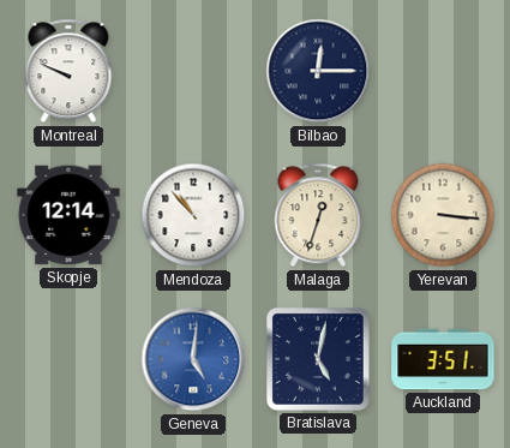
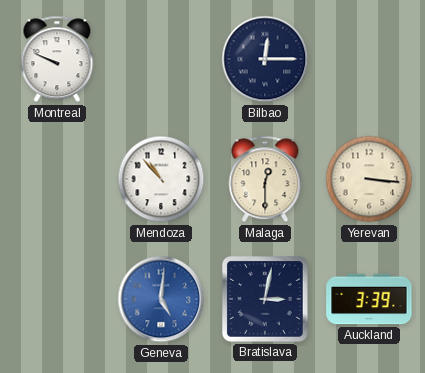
Skopje: 12:14 -> none (68, 215)
Malaga: 12:33 -> 12:30 (265, 179)
Bratislava: 5:02 -> 3:02 (265, 299)
Auckland: 3:51 -> 3:39 (369, 299)
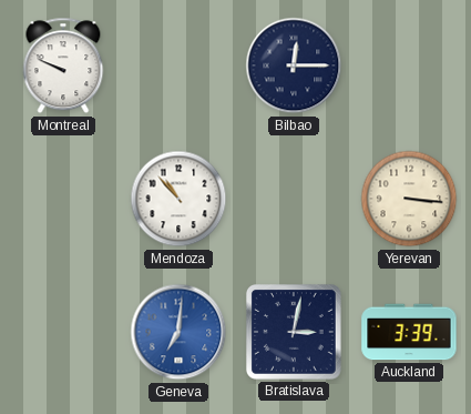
Malaga: 12:30 -> none (265, 179)
Geneva: 5:01 -> 7:01 (178, 332)
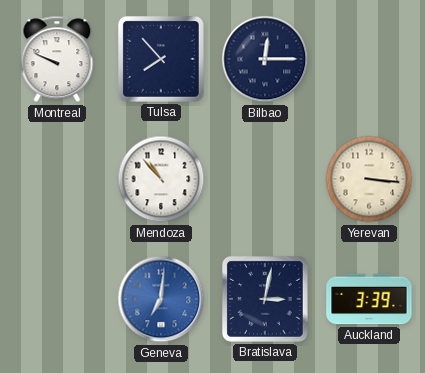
Tulsa: none -> 7:53 (161, 59)
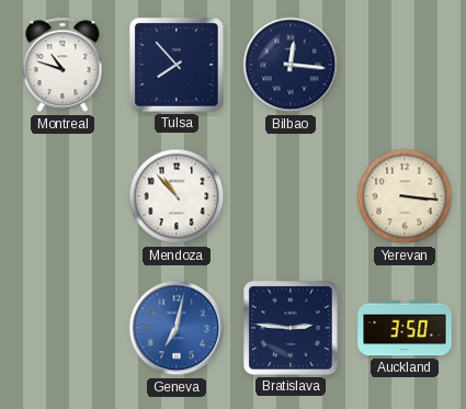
Montreal: 9:49 -> 10:48 (62, 65)
Bilbao: 12:15 -> 12:16 (291, 65)
Geneva: 7:01 -> 7:02 (177, 328)
Bratislava: 3:02 -> 2:46 (291, 328)
Auckland: 3:39 -> 3:50 (405, 328)
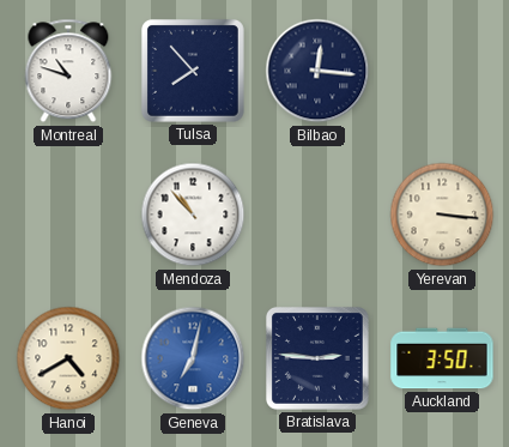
Hanoi: none -> 4:40 (68, 358)
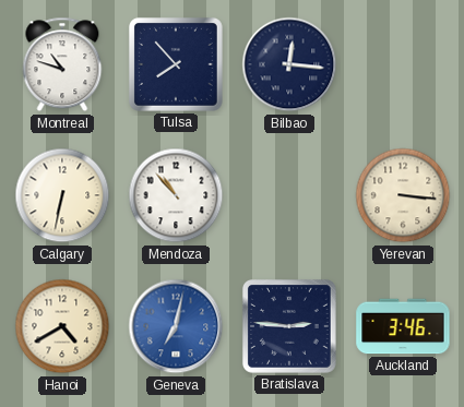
Calgary: none -> 6:32 (62, 195)
Auckland: 3:50 -> 3:46 (403, 326)
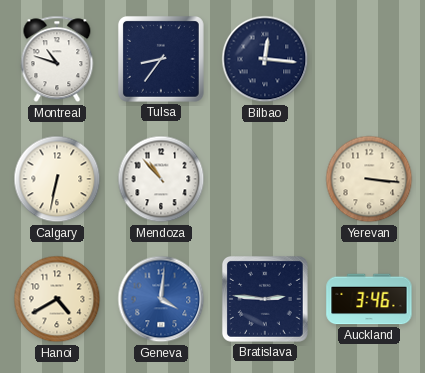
Tulsa: 7:53 -> 8:36 (161, 59)
Geneva: 7:02 -> 4:01 (161, 299)
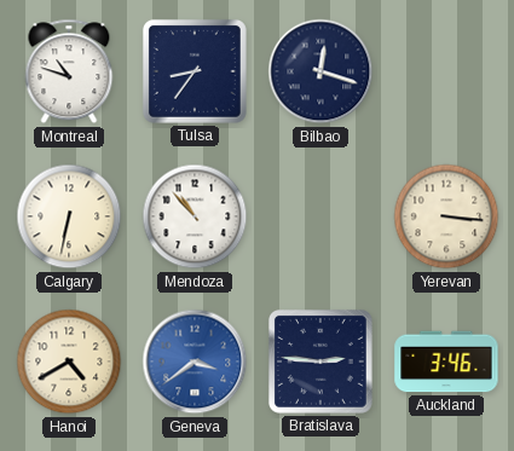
Bilbao: 12:16 -> 12:18 (320, 71)
Geneva: 4:01 -> 3:39 (195, 362)
